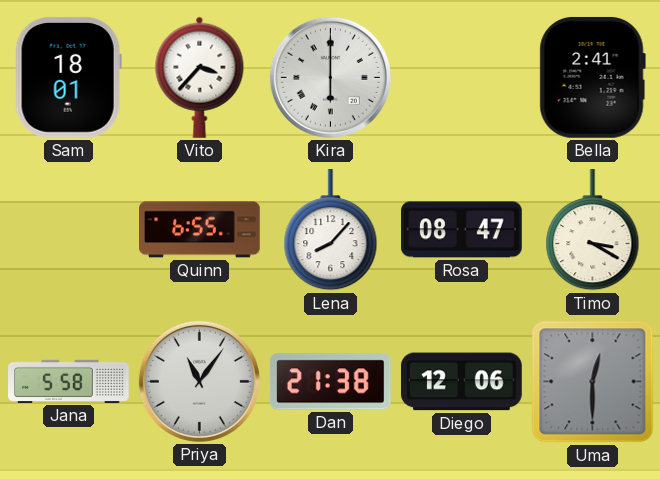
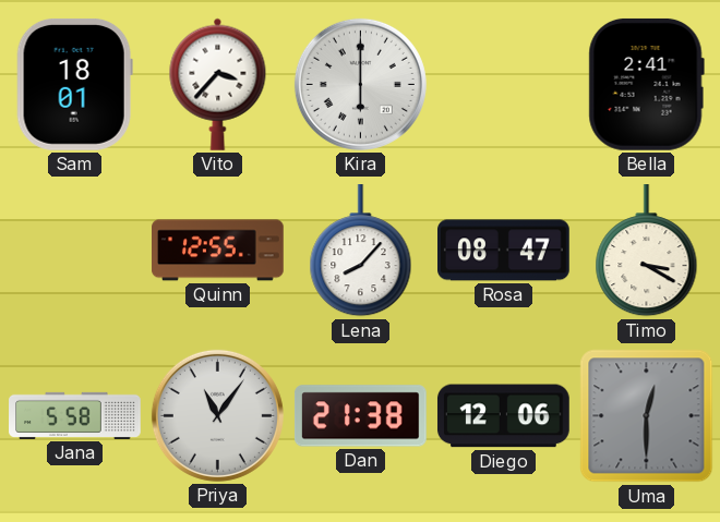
Quinn: 6:55 -> 12:55 (218, 251)
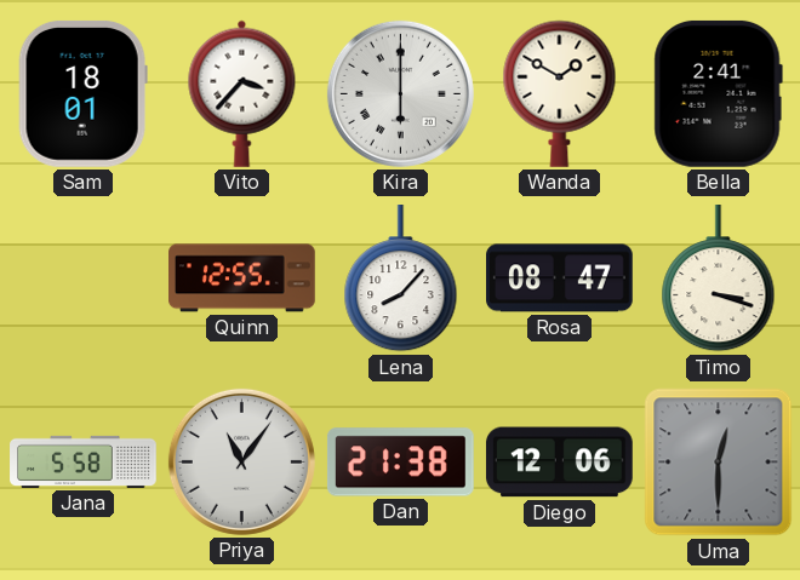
Wanda: none -> 1:50 (560, 93)
Timo: 3:20 -> 3:18 (719, 280)
